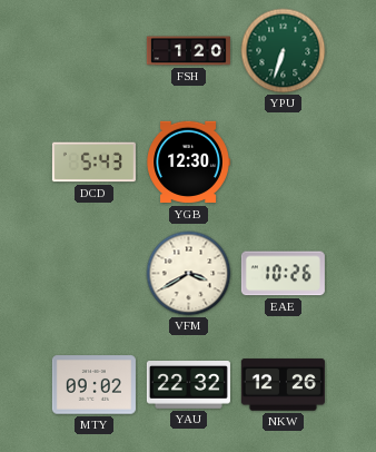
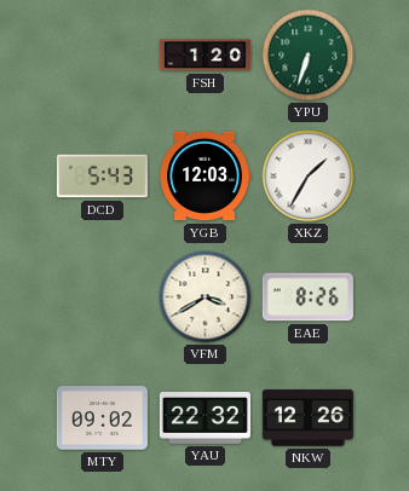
YGB: 12:30 -> 12:03 (204, 177)
XKZ: none -> 1:35 (309, 177)
EAE: 10:26 -> 8:26 (307, 298)
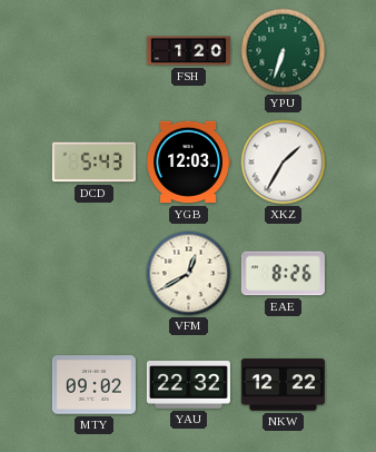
VFM: 3:40 -> 12:40 (189, 274)
NKW: 12:26 -> 12:22 (283, 385)
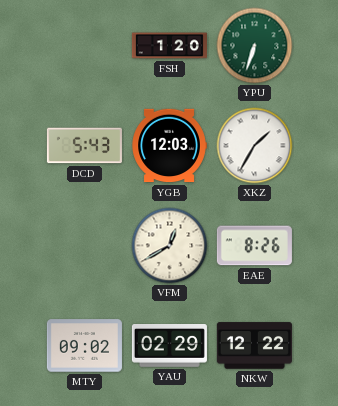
YAU: 22:32 -> 02:29 (169, 346)
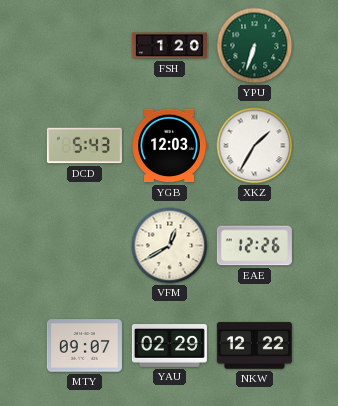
EAE: 8:26 -> 12:26 (254, 246)
MTY: 09:02 -> 09:07 (84, 346)
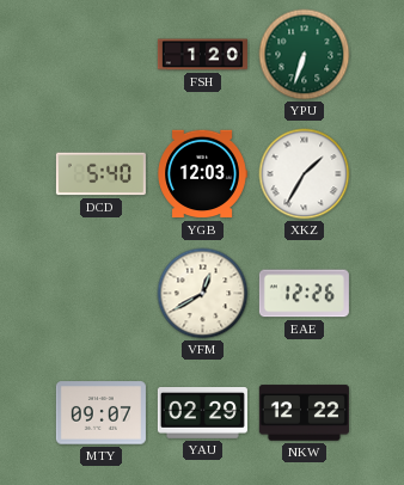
DCD: 5:43 -> 5:40 (100, 174)
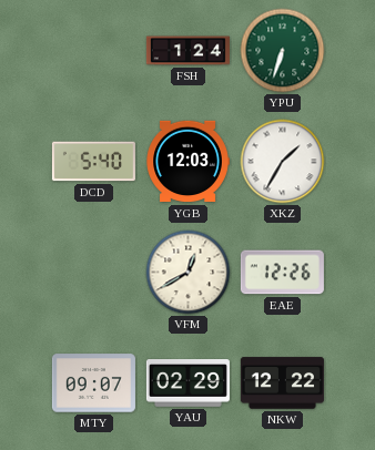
FSH: 1:20 -> 1:24 (187, 51)
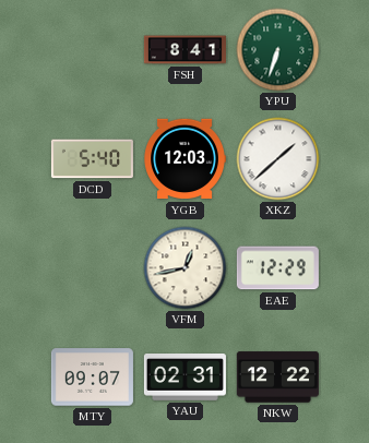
FSH: 1:24 -> 8:41 (184, 50)
XKZ: 1:35 -> 1:38 (278, 159)
VFM: 12:40 -> 12:43 (186, 268)
EAE: 12:26 -> 12:29 (277, 268)
YAU: 02:29 -> 02:31 (184, 378)
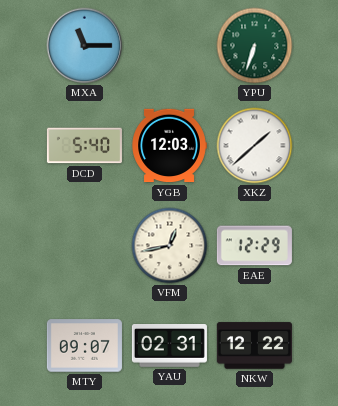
MXA: none -> 11:15 (85, 46)
FSH: 8:41 -> none (184, 50)
